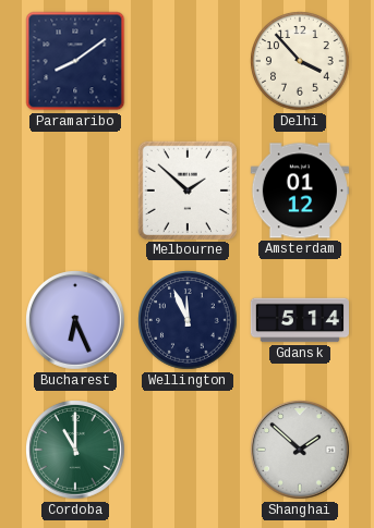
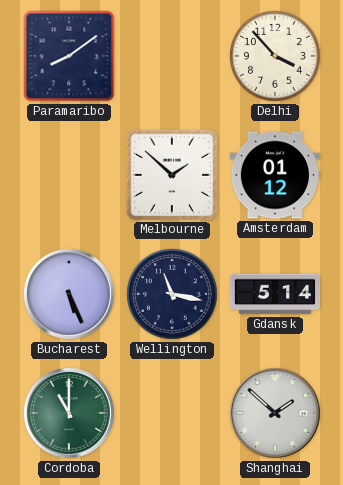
Bucharest: 6:26 -> 5:26 (70, 295)
Wellington: 11:56 -> 11:17 (173, 295)
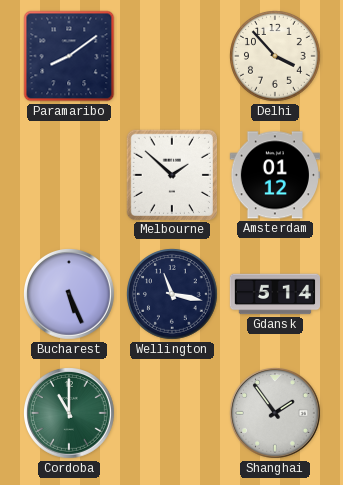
Shanghai: 1:52 -> 1:54 (276, 414)
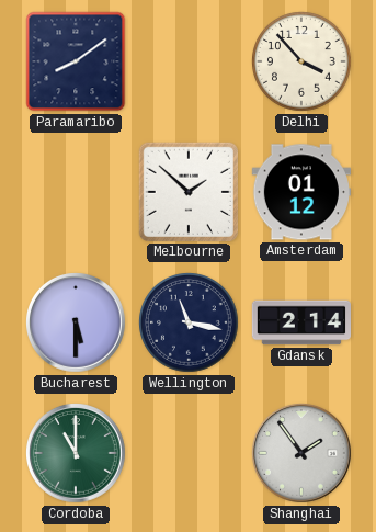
Bucharest: 5:26 -> 5:30 (77, 324)
Gdansk: 5:14 -> 2:14 (300, 322)
